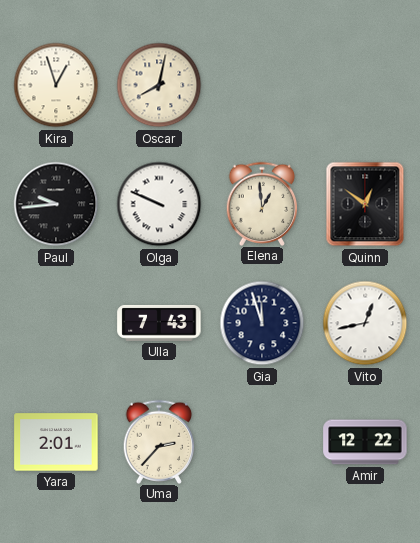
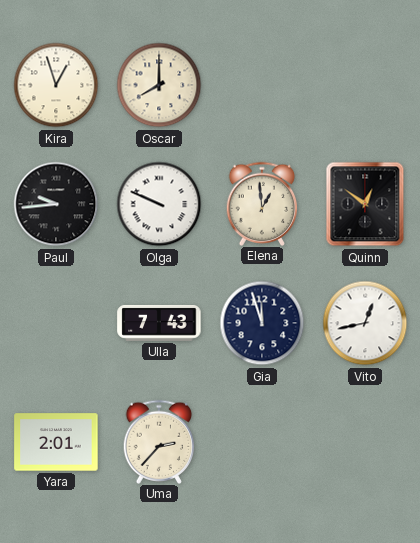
Oscar: 8:02 -> 8:00 (159, 85)
Amir: 12:22 -> none (365, 442)
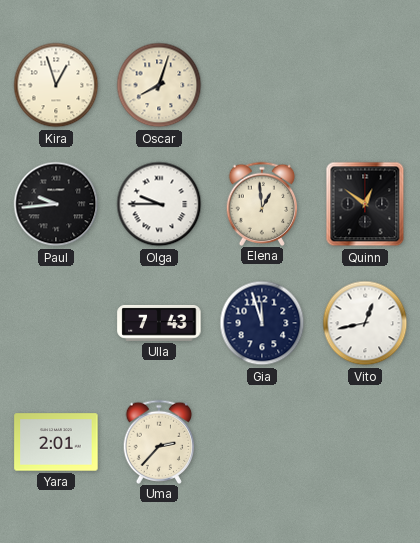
Oscar: 8:00 -> 8:03 (159, 85)
Olga: 9:49 -> 9:45 (159, 204)
